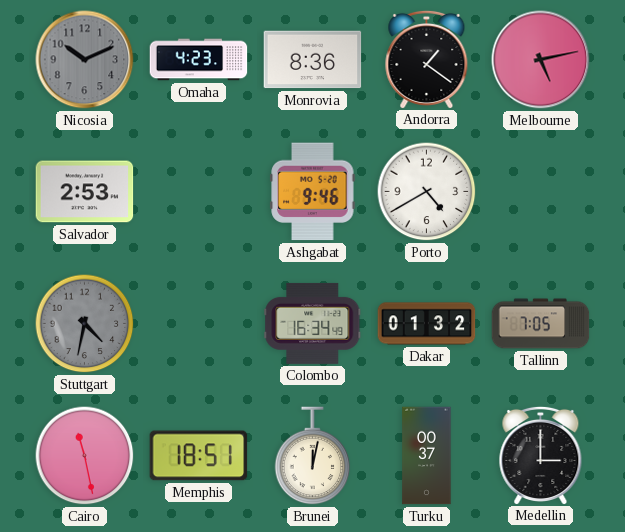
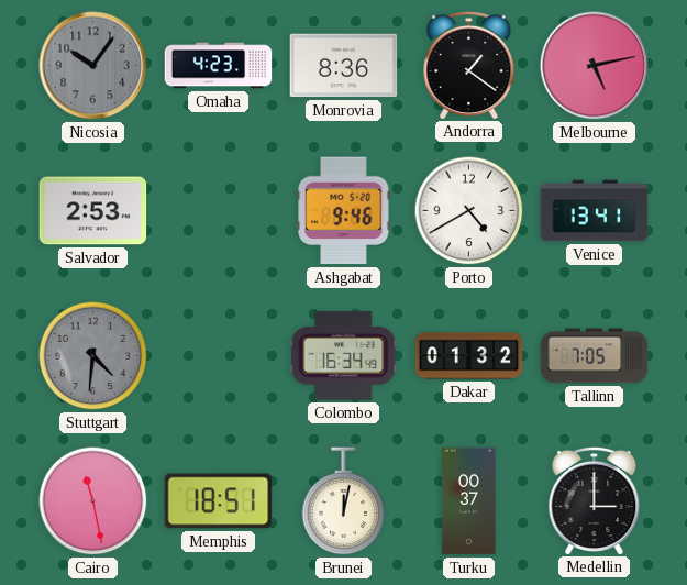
Nicosia: 10:11 -> 10:06 (93, 66)
Venice: none -> 13:41 (595, 211)
Stuttgart: 4:32 -> 4:31 (93, 356)
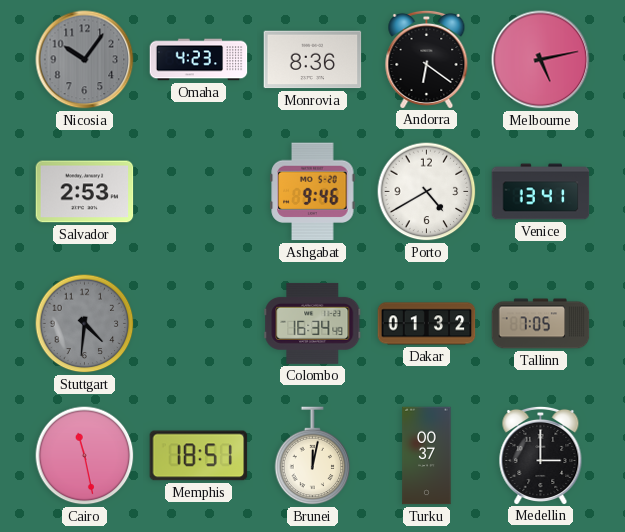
Andorra: 1:21 -> 6:21 (427, 59)
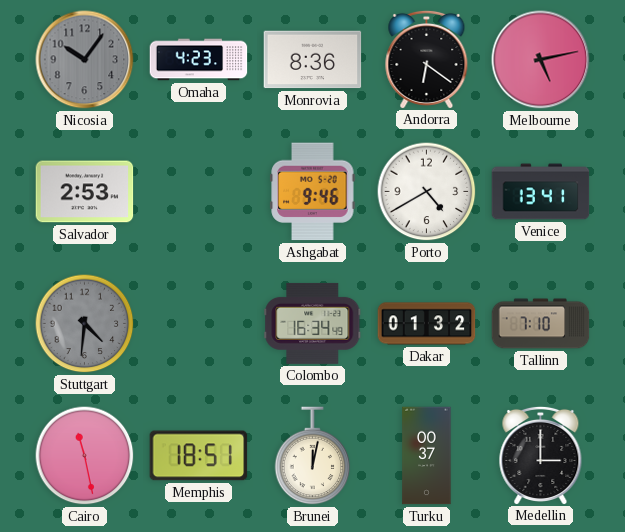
Tallinn: 7:05 -> 7:10 (541, 324)
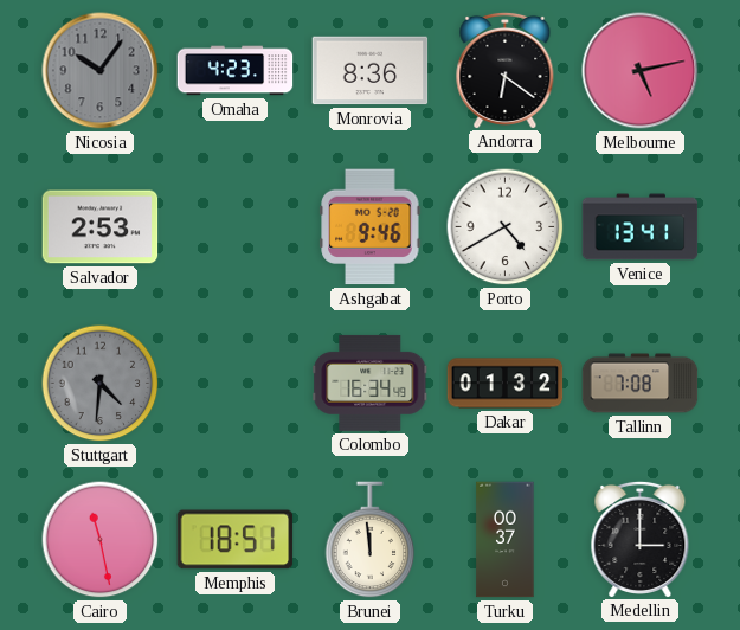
Tallinn: 7:10 -> 7:08 (641, 384)
Brunei: 12:02 -> 11:59 (371, 540)
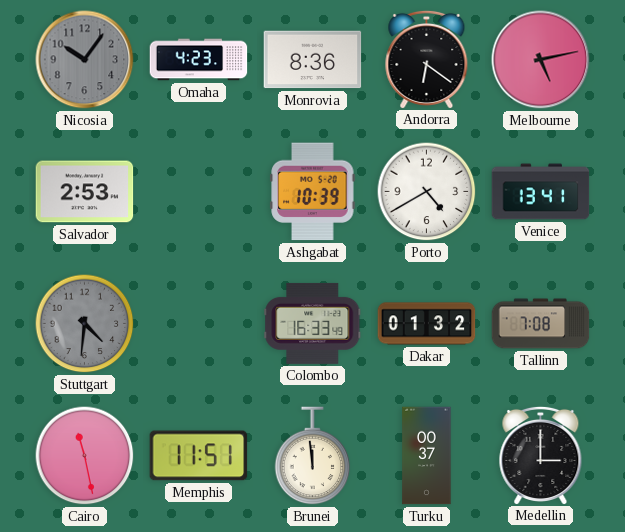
Ashgabat: 9:46 -> 10:39 (313, 192)
Colombo: 16:34 -> 16:33 (313, 323)
Memphis: 18:51 -> 11:51 (199, 456)
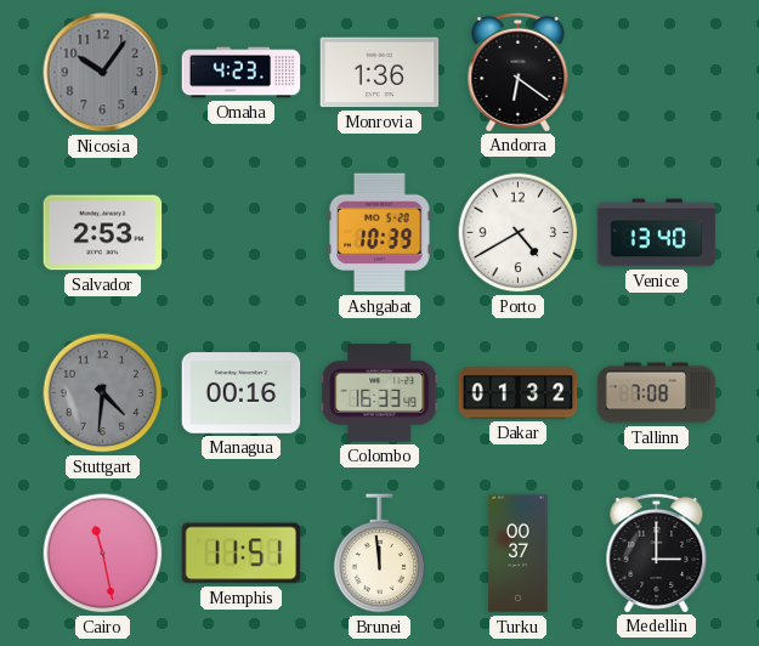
Monrovia: 8:36 -> 1:36 (380, 73)
Melbourne: 5:13 -> none (541, 60)
Venice: 13:41 -> 13:40 (657, 233)
Managua: none -> 00:16 (242, 393)
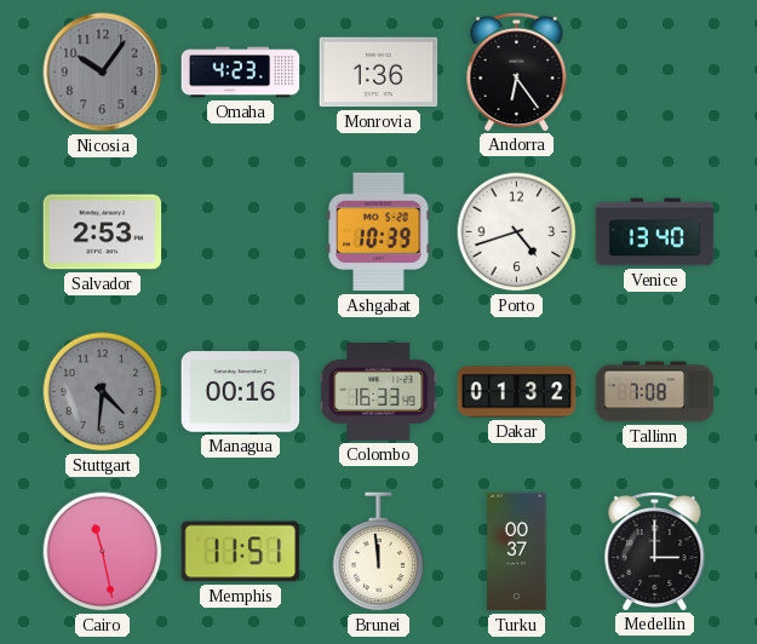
Andorra: 6:21 -> 6:24 (517, 71)
Porto: 4:40 -> 4:42 (517, 232)
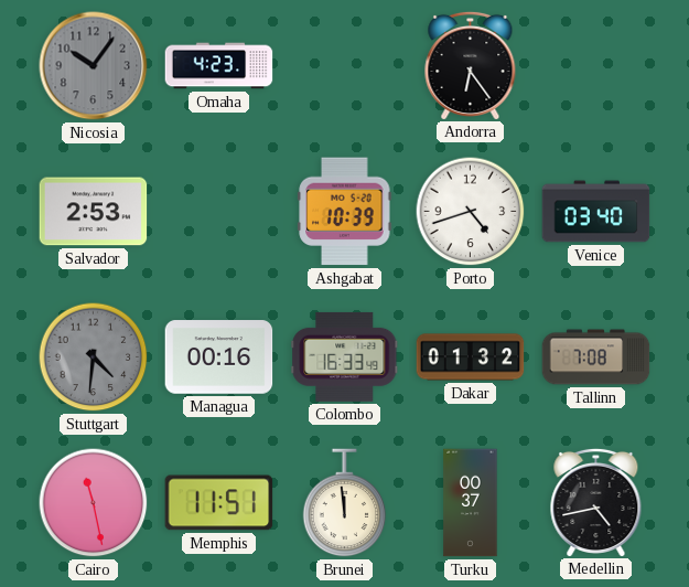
Monrovia: 1:36 -> none (379, 73)
Venice: 13:40 -> 03:40 (596, 212)
Medellin: 3:00 -> 4:43 (596, 502)
